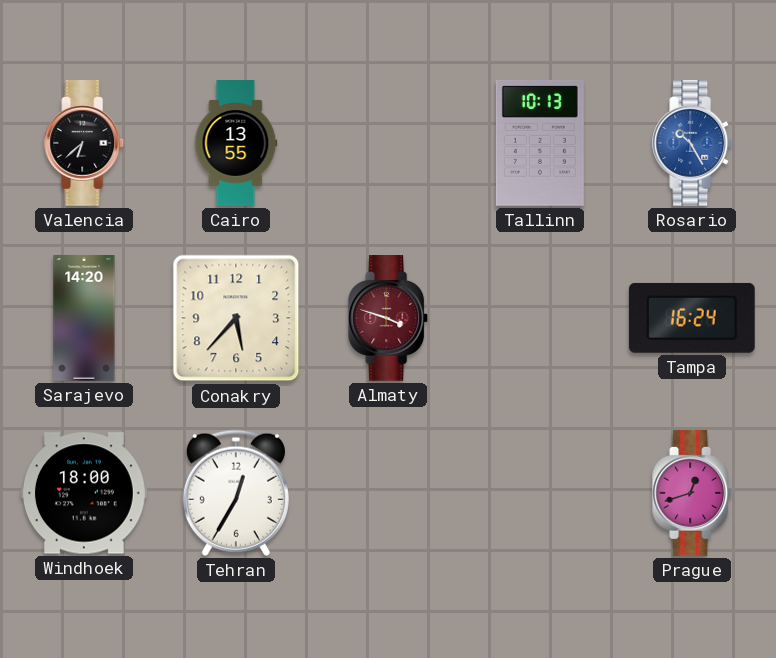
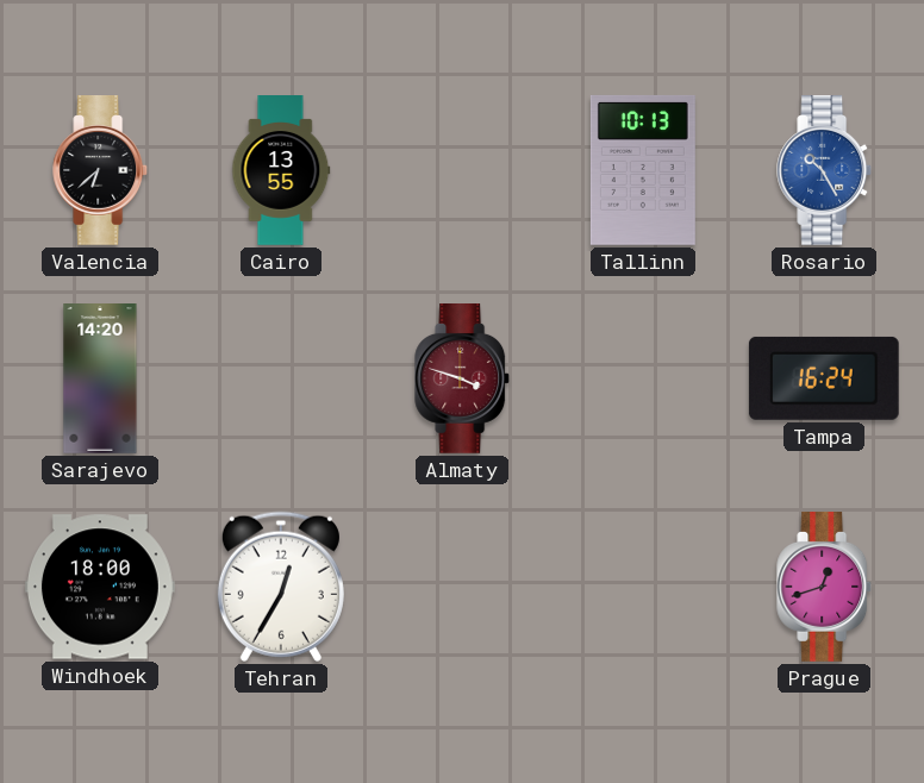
Conakry: 5:37 -> none (236, 318)
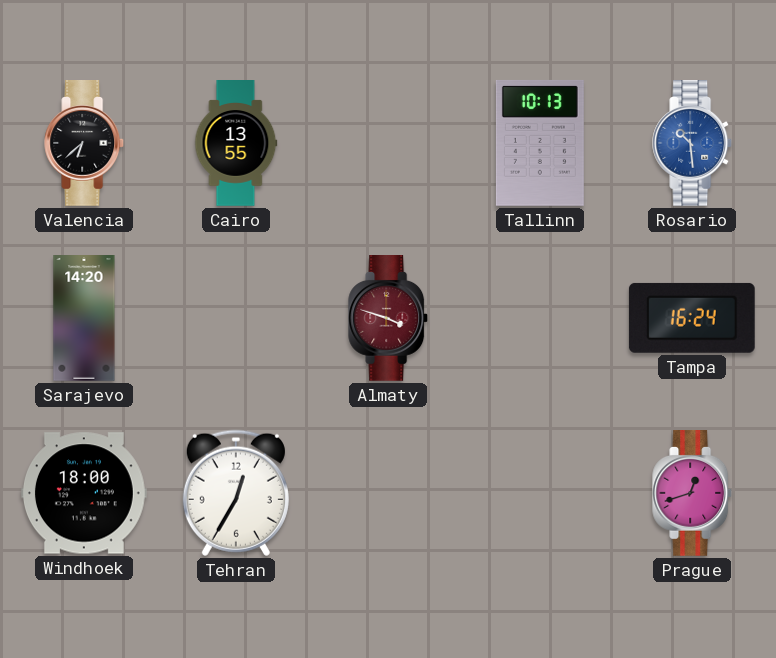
Rosario: 10:25 -> 10:29 (693, 144)
